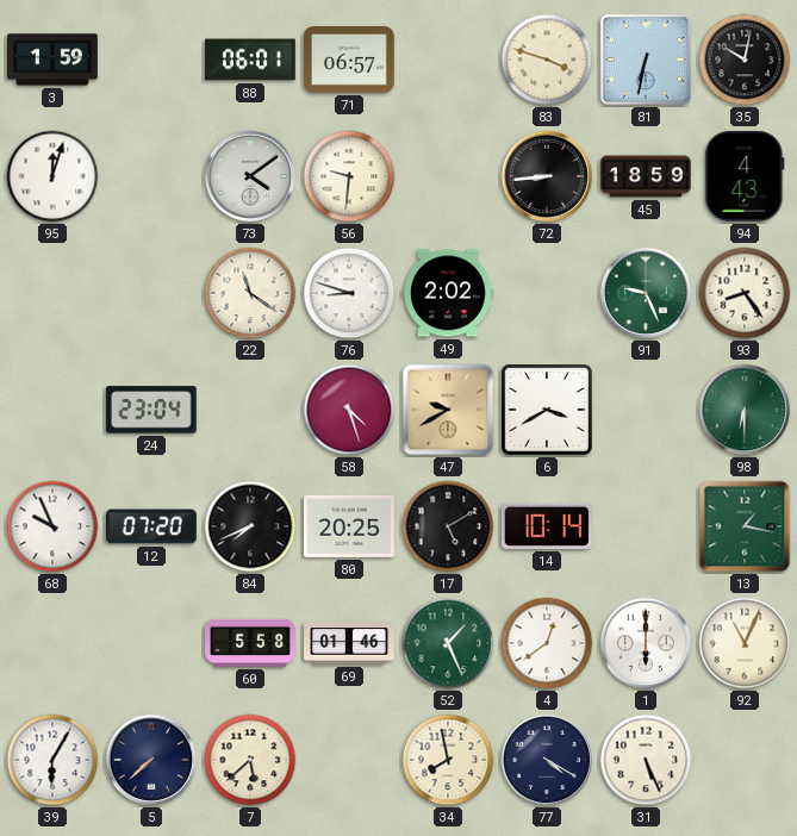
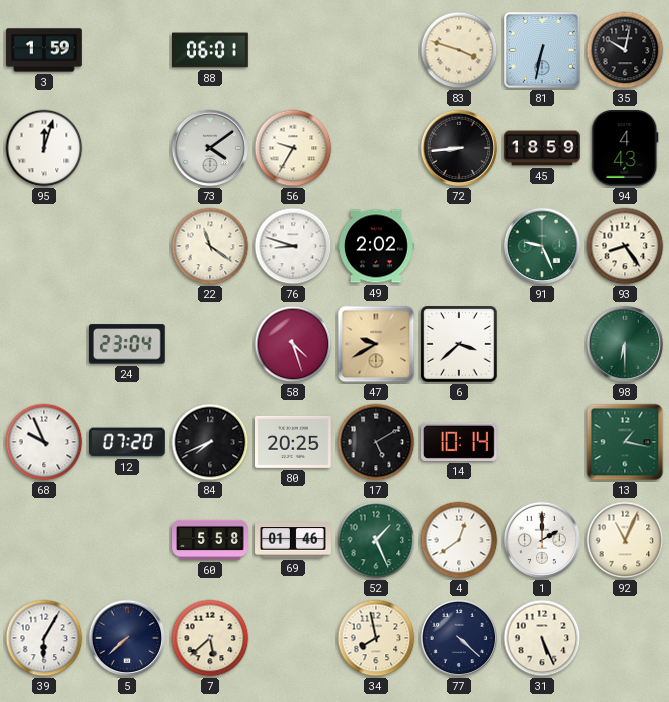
71: 06:57 -> none (349, 60)
56: 9:31 -> 9:35 (293, 148)
6: 3:40 -> 3:38 (459, 344)
1: 6:00 -> 2:00 (542, 540)
77: 4:20 -> 4:22 (459, 638)
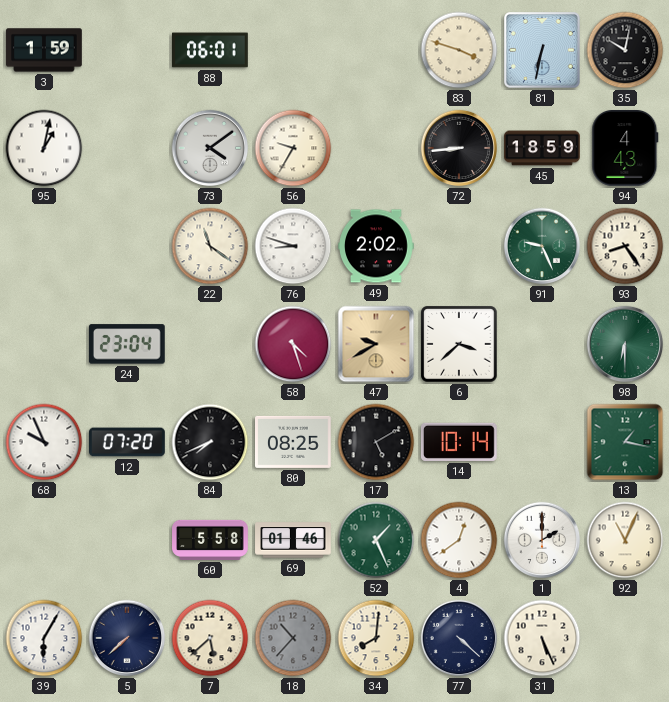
95: 12:03 -> 1:02 (44, 148)
80: 20:25 -> 08:25 (294, 442)
18: none -> 10:37 (293, 638)
34: 7:58 -> 8:01 (376, 638)
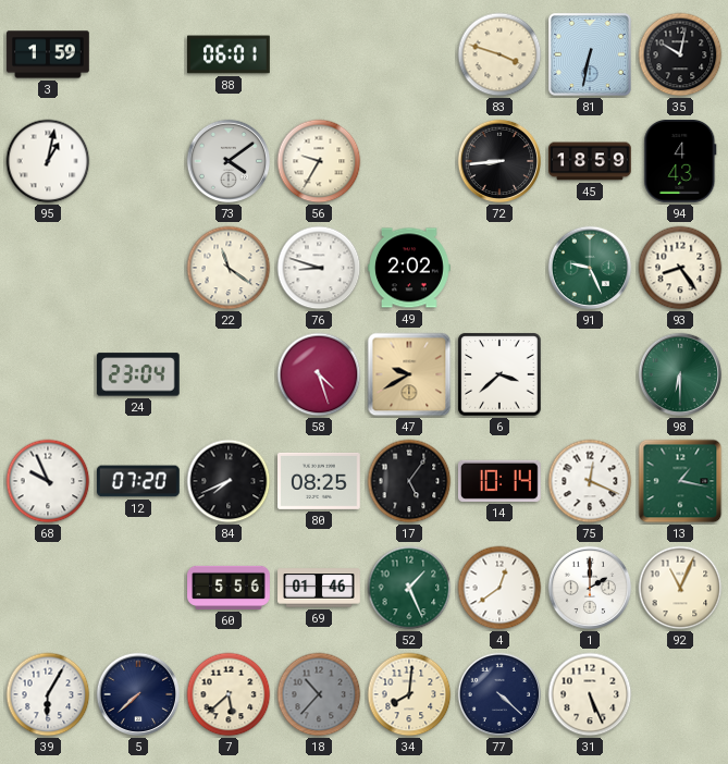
17: 5:10 -> 5:06 (409, 481)
75: none -> 12:19 (590, 481)
60: 5:58 -> 5:56 (229, 588)
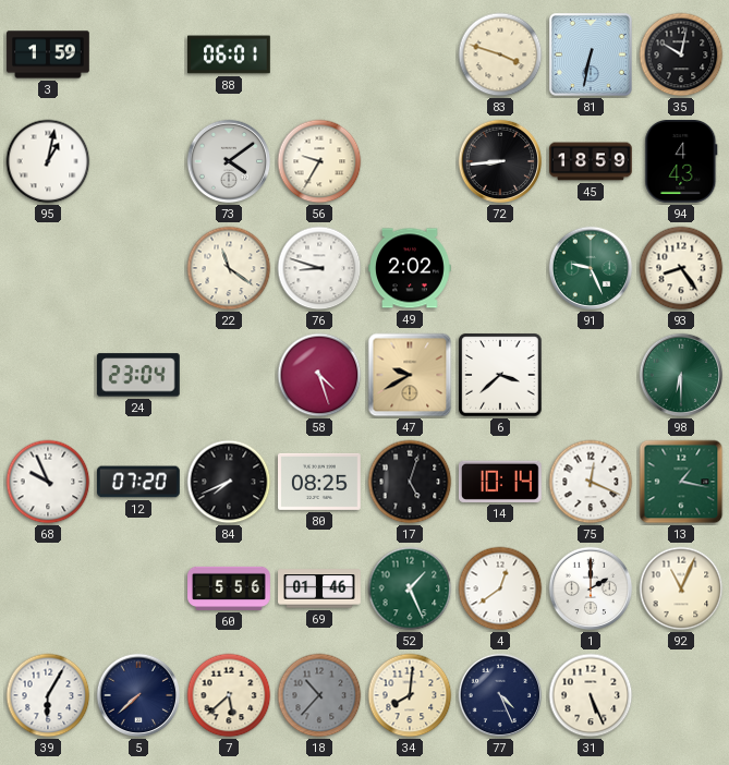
17: 5:06 -> 5:03 (410, 482)
77: 4:22 -> 4:26 (500, 695)
